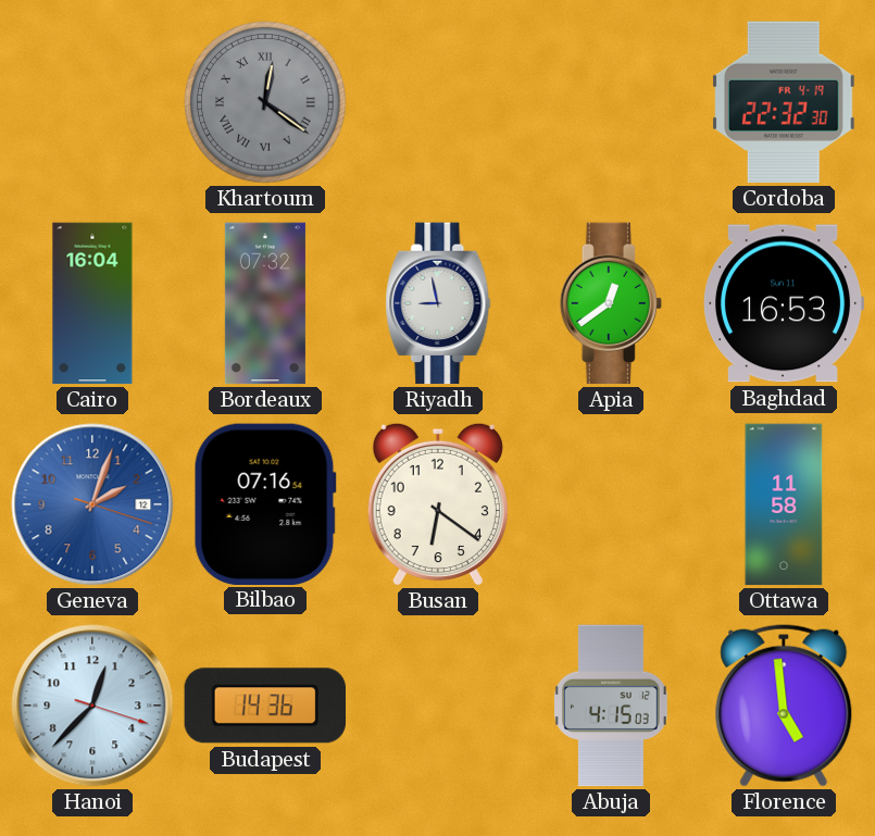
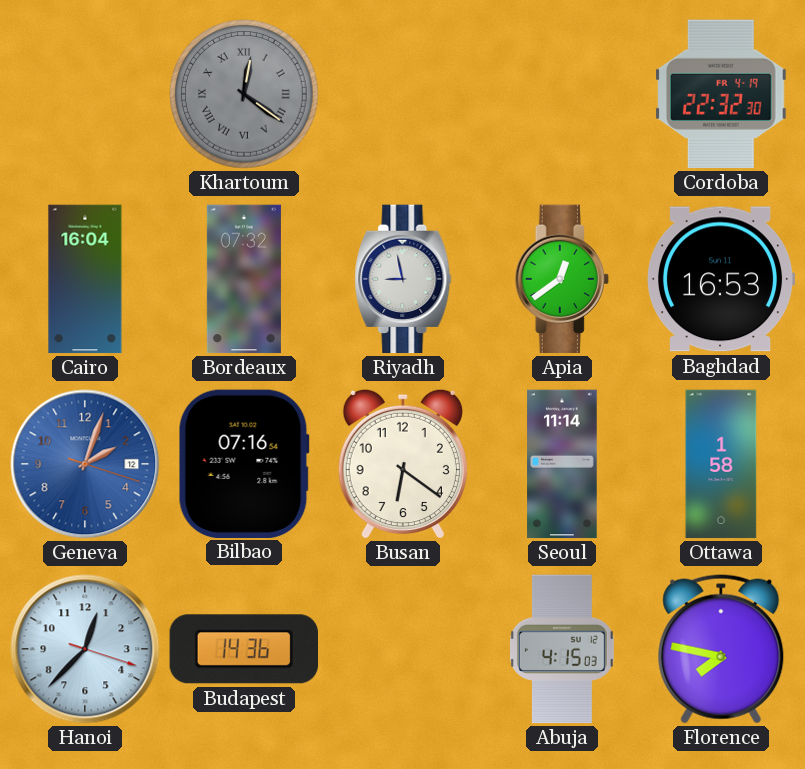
Seoul: none -> 11:14 (562, 464)
Ottawa: 11:58 -> 1:58 (721, 464)
Florence: 4:59 -> 7:47 (721, 649)
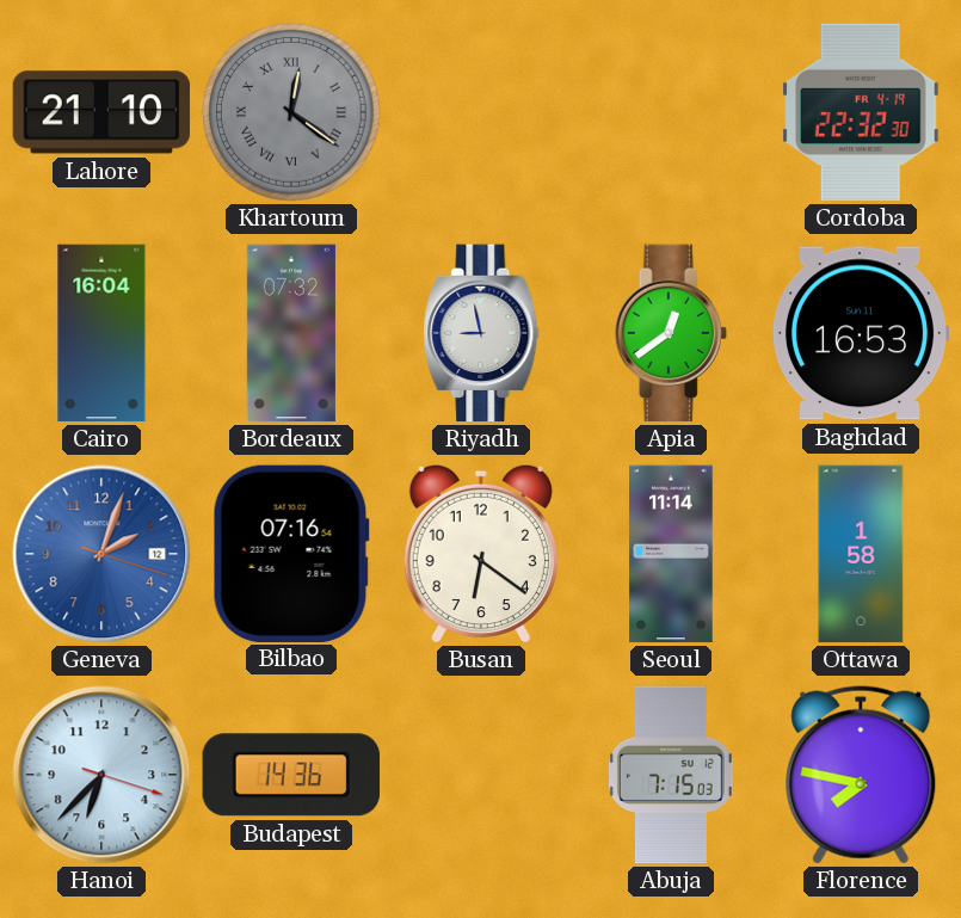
Lahore: none -> 21:10 (101, 112)
Hanoi: 12:37 -> 6:37 (101, 775)
Abuja: 4:15 -> 7:15 (671, 775)
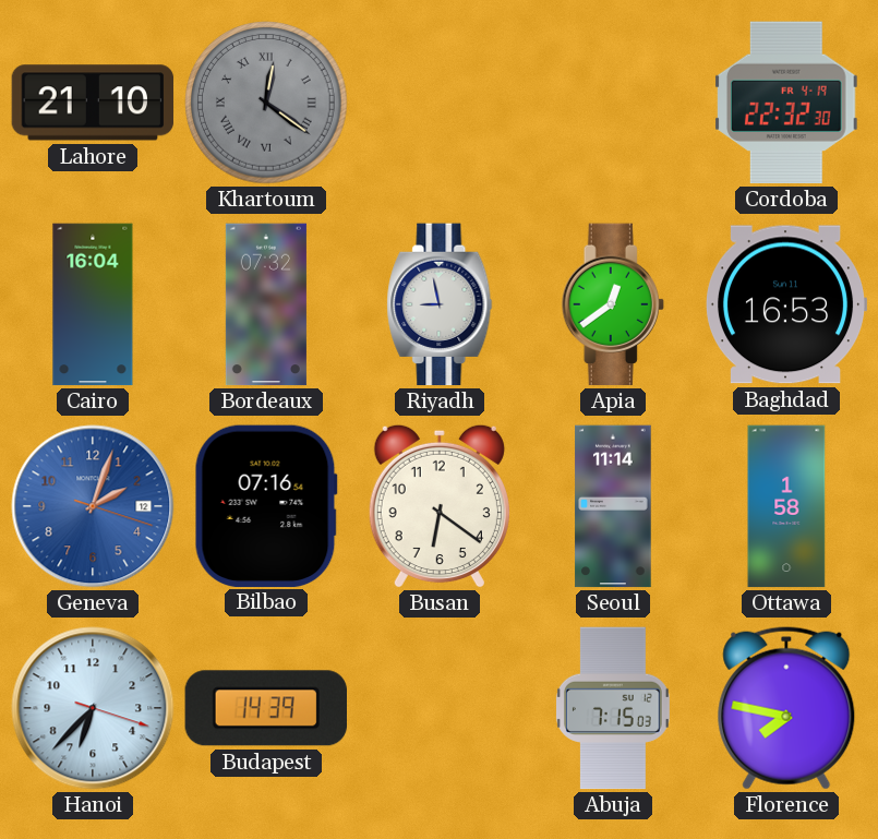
Budapest: 14:36 -> 14:39 (265, 708)
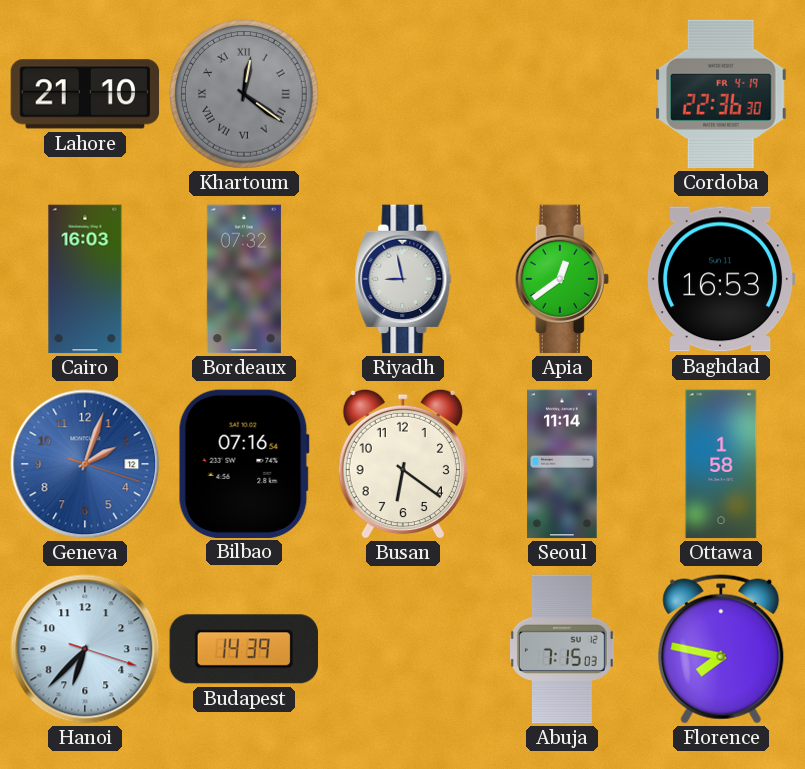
Cordoba: 22:32 -> 22:36 (721, 94)
Cairo: 16:04 -> 16:03 (85, 279)
